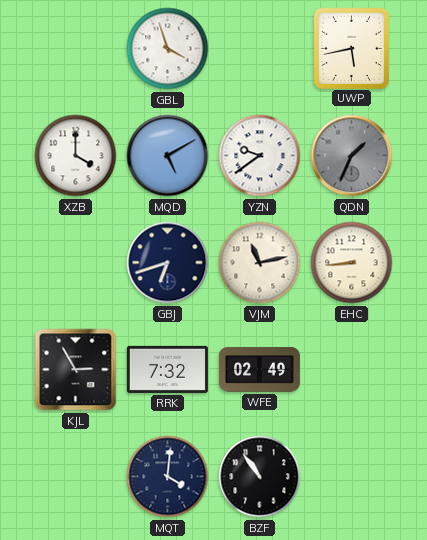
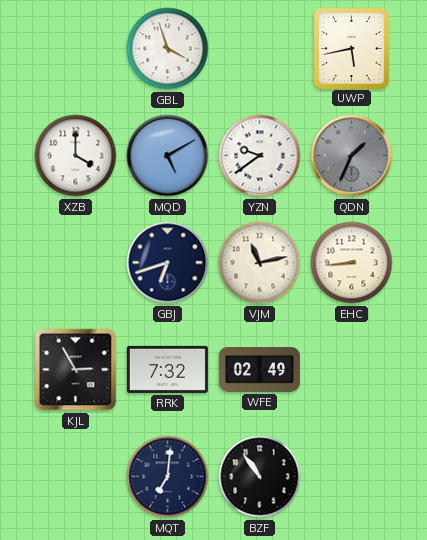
MQT: 4:01 -> 7:01 (168, 477)
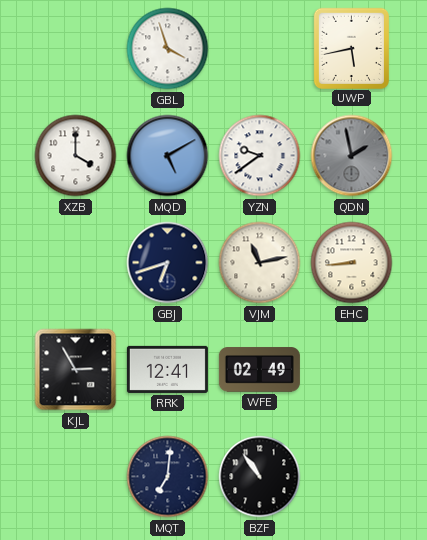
QDN: 1:34 -> 1:58 (352, 156)
RRK: 7:32 -> 12:41 (167, 369)
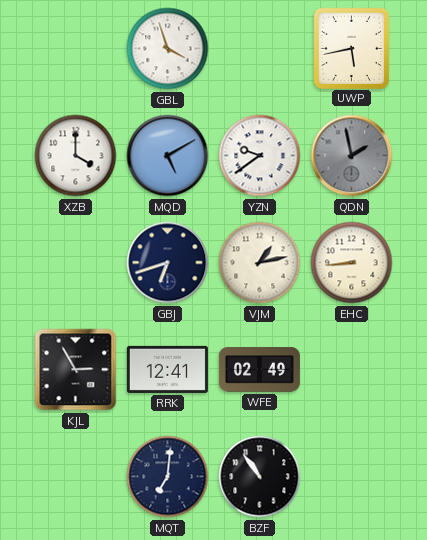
VJM: 11:13 -> 1:13 (260, 263)
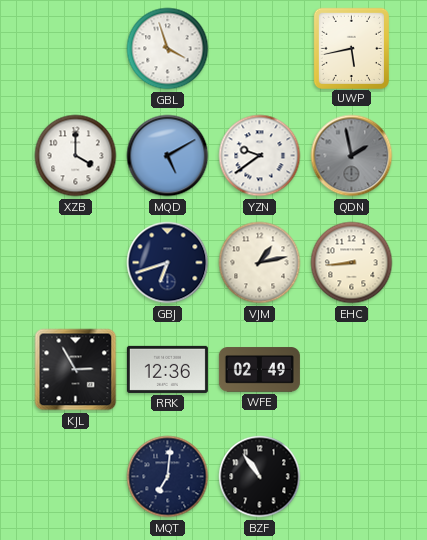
RRK: 12:41 -> 12:36 (167, 369)
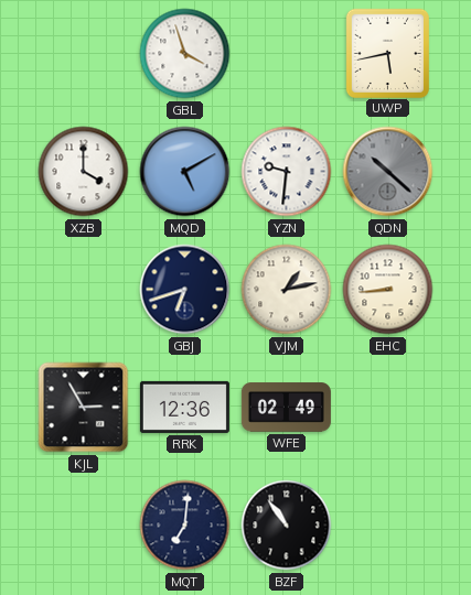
YZN: 9:39 -> 9:31 (287, 172)
QDN: 1:58 -> 10:22 (388, 172)
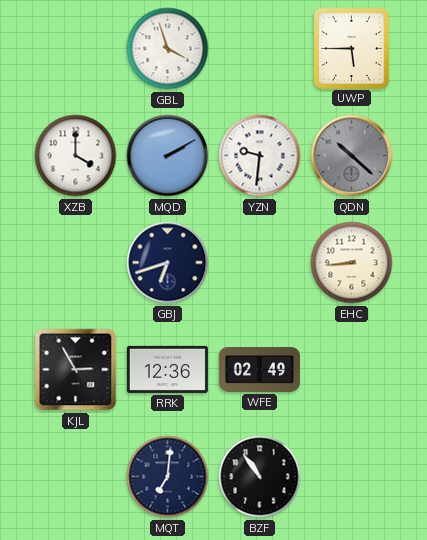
UWP: 5:43 -> 5:45 (351, 48)
MQD: 5:10 -> 2:10 (168, 156)
VJM: 1:13 -> none (287, 290)
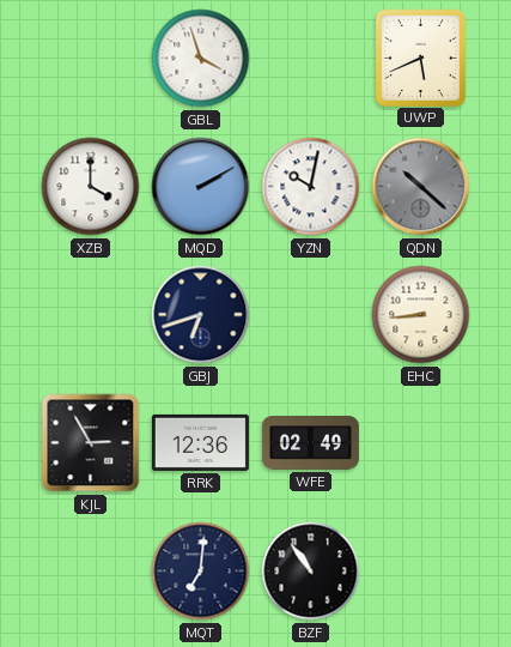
UWP: 5:45 -> 5:41 (420, 58)
YZN: 9:31 -> 10:02 (311, 187)
